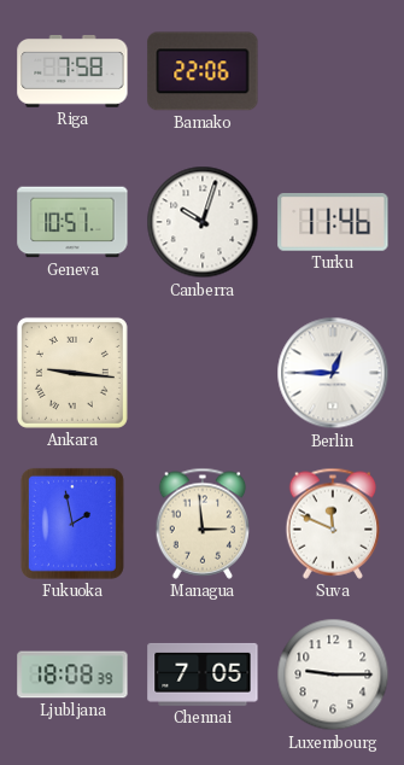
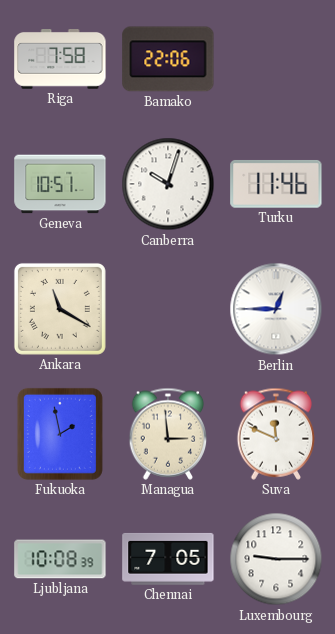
Ankara: 9:16 -> 11:20 (60, 309)
Ljubljana: 18:08 -> 10:08 (60, 559)
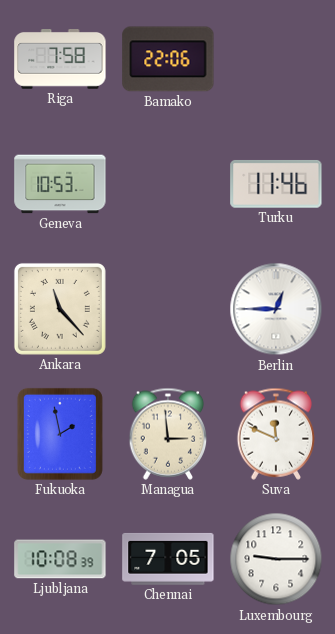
Geneva: 10:51 -> 10:53 (60, 184)
Canberra: 10:03 -> none (168, 184)
Ankara: 11:20 -> 11:23 (60, 309)
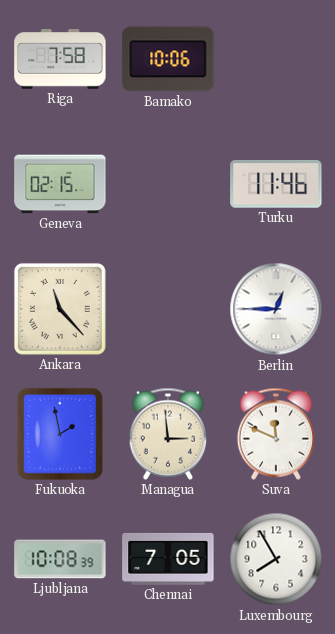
Bamako: 22:06 -> 10:06 (168, 59)
Geneva: 10:53 -> 02:15 (60, 184)
Luxembourg: 9:15 -> 7:55 (276, 559)
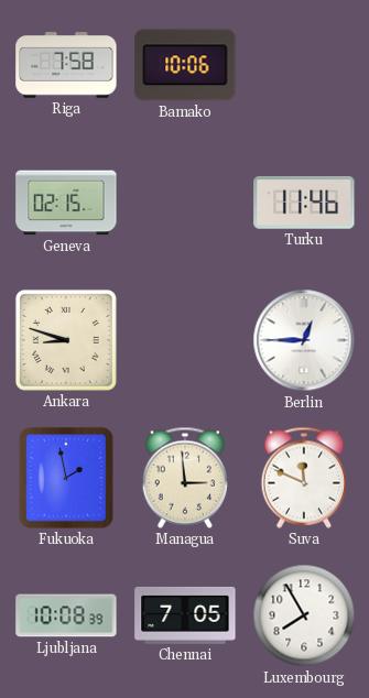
Ankara: 11:23 -> 8:48 (66, 340)
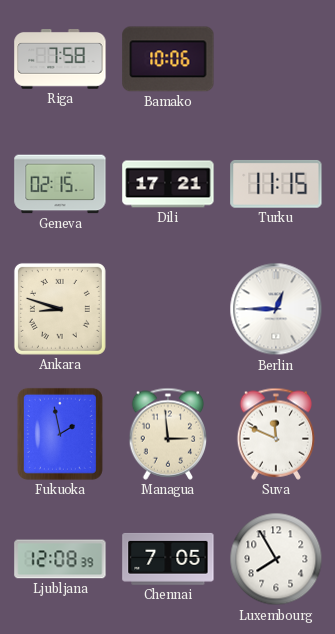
Dili: none -> 17:21 (168, 184)
Turku: 11:46 -> 11:15 (276, 184)
Ljubljana: 10:08 -> 12:08 (60, 559)
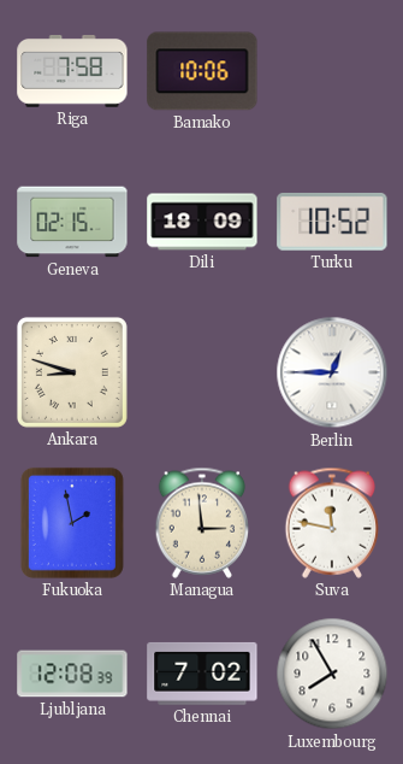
Dili: 17:21 -> 18:09 (202, 222)
Turku: 11:15 -> 10:52 (332, 222)
Suva: 11:49 -> 11:47 (332, 523)
Chennai: 7:05 -> 7:02 (202, 674)
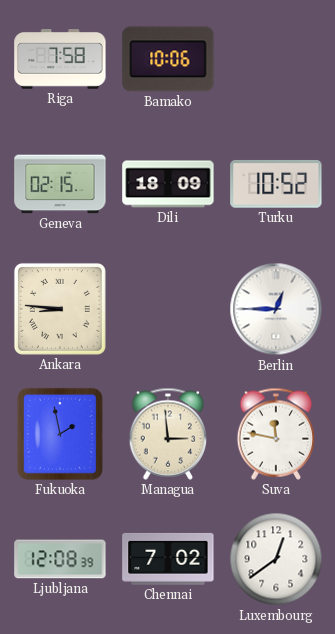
Ankara: 8:48 -> 8:46 (60, 309)
Luxembourg: 7:55 -> 12:39 (276, 559)
